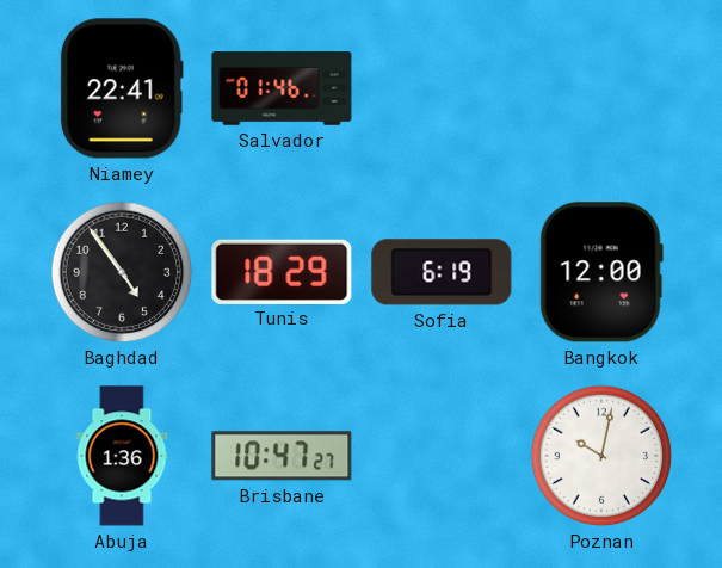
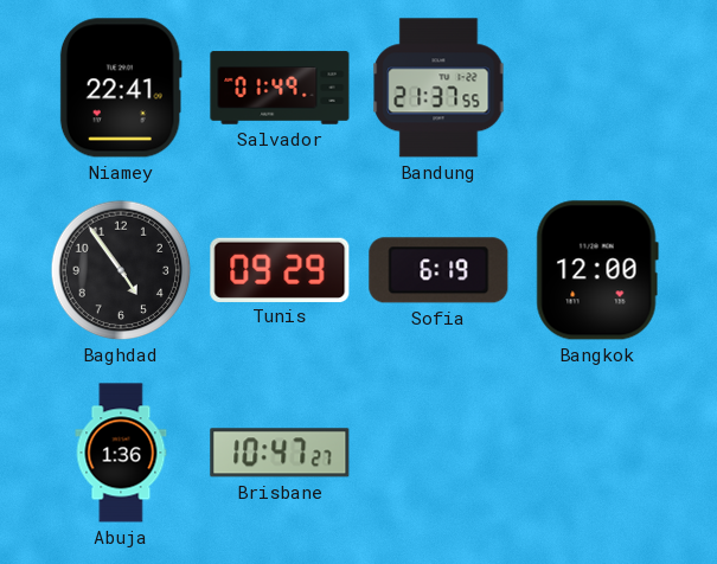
Salvador: 01:46 -> 01:49 (280, 88)
Bandung: none -> 21:37 (438, 88)
Tunis: 18:29 -> 09:29 (280, 269)
Poznan: 10:02 -> none (601, 456)
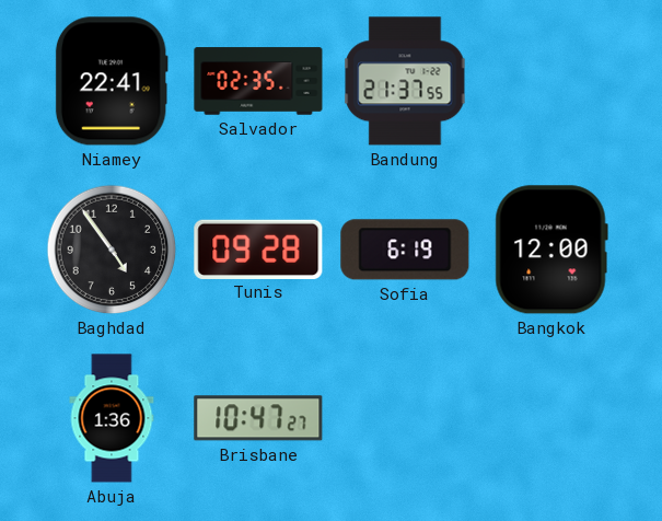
Salvador: 01:49 -> 02:35 (258, 81)
Tunis: 09:29 -> 09:28 (258, 248)
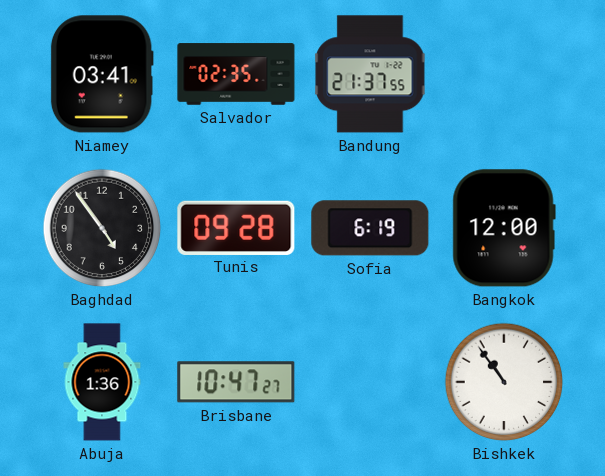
Niamey: 22:41 -> 03:41 (102, 74)
Bishkek: none -> 10:54 (504, 382)
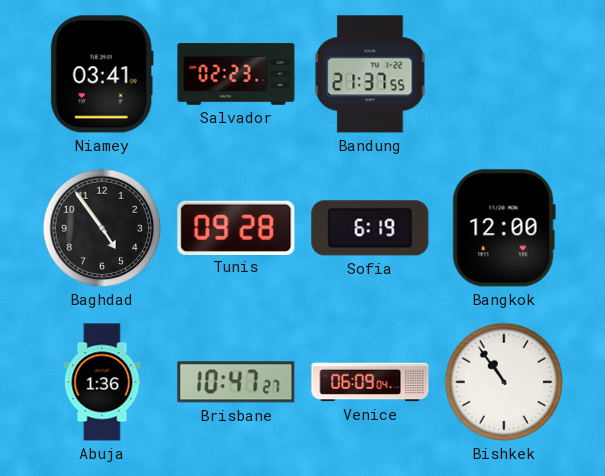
Salvador: 02:35 -> 02:23 (236, 74)
Venice: none -> 06:09 (370, 382)
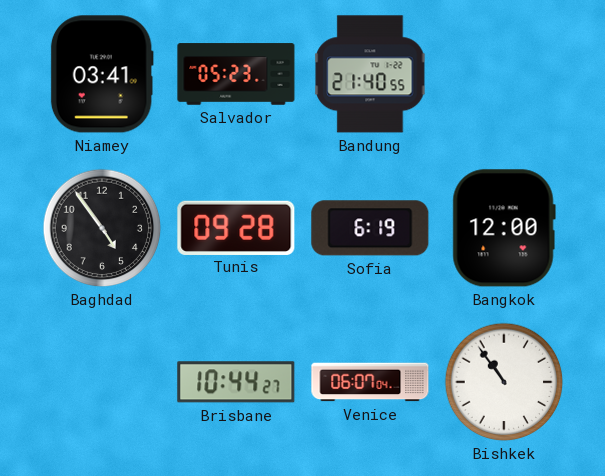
Salvador: 02:23 -> 05:23 (236, 74)
Bandung: 21:37 -> 21:40 (370, 74)
Abuja: 1:36 -> none (102, 382)
Brisbane: 10:47 -> 10:44 (236, 382)
Venice: 06:09 -> 06:07 (370, 382)
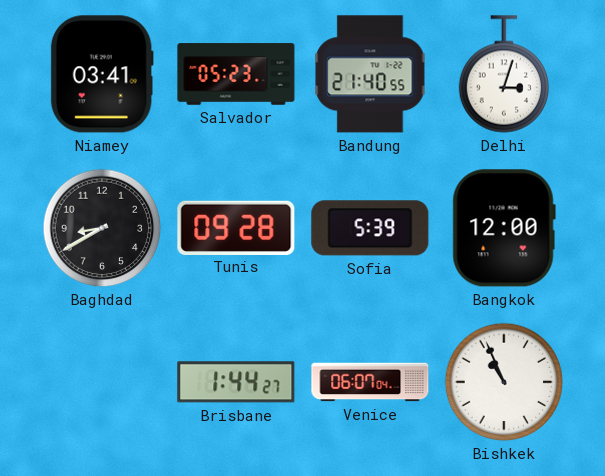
Delhi: none -> 3:03 (504, 74)
Baghdad: 4:54 -> 8:40 (102, 228)
Sofia: 6:19 -> 5:39 (370, 228)
Brisbane: 10:44 -> 1:44 (236, 382)
Bishkek: 10:54 -> 10:56 (504, 382)
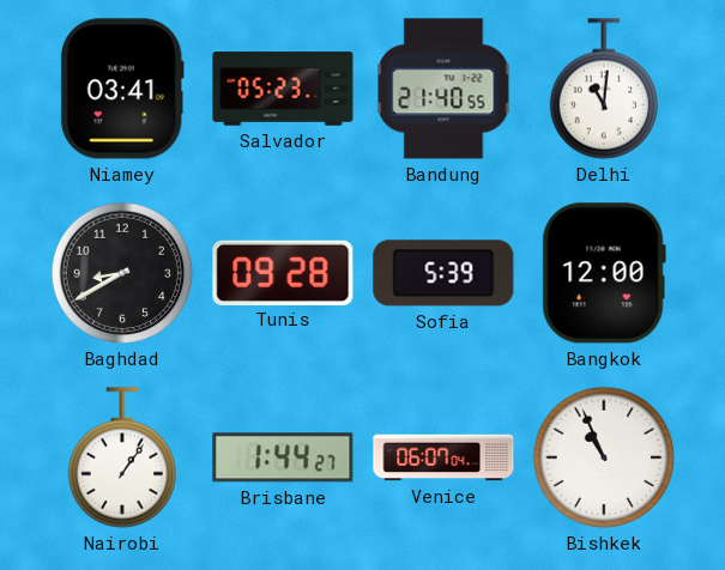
Delhi: 3:03 -> 11:01 (604, 89)
Nairobi: none -> 1:06 (122, 457)
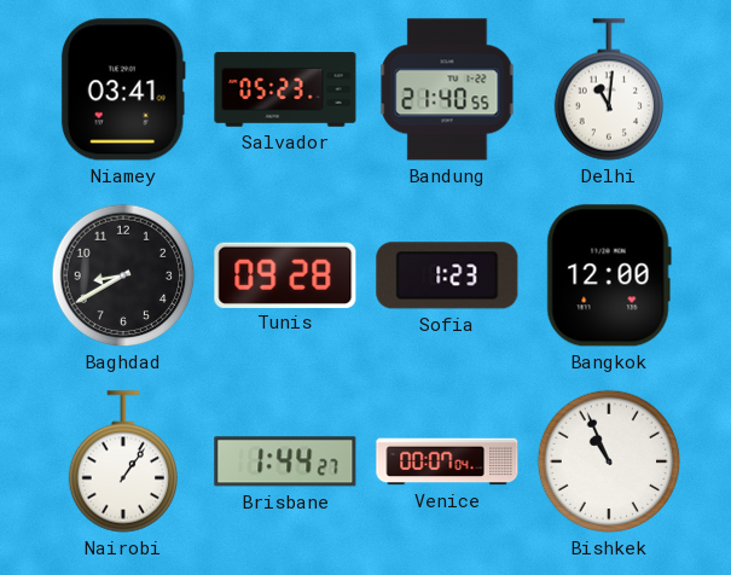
Sofia: 5:39 -> 1:23 (447, 275)
Venice: 06:07 -> 00:07 (447, 461)
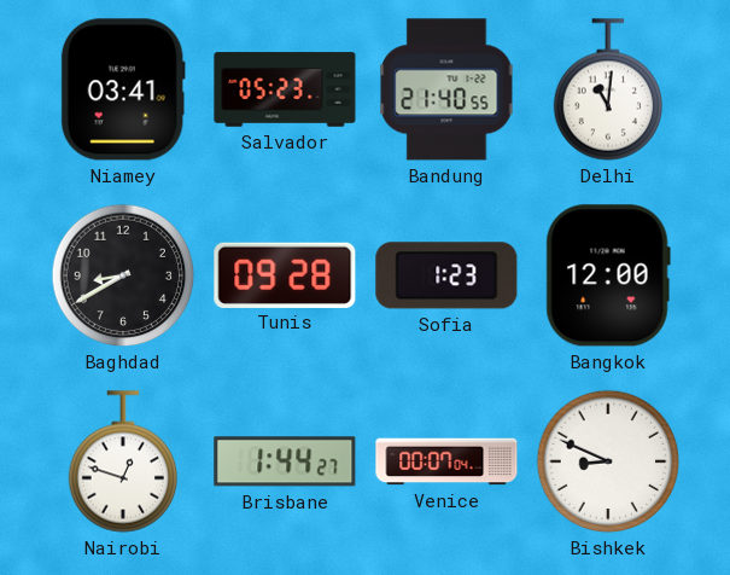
Nairobi: 1:06 -> 12:48 (123, 461)
Bishkek: 10:56 -> 8:49 (608, 461)
